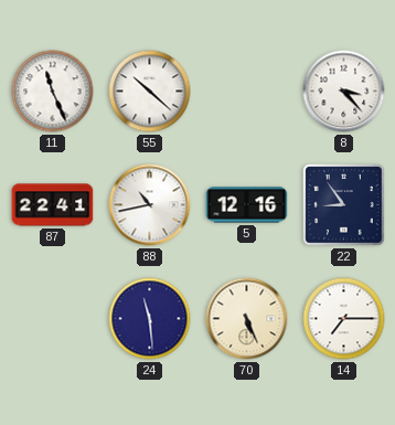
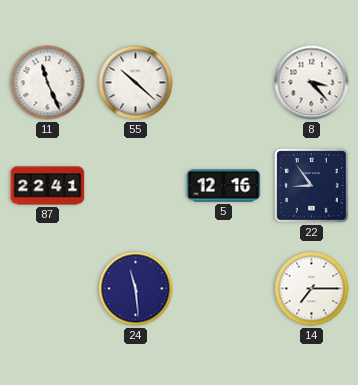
88: 10:43 -> none (150, 205)
70: 5:26 -> none (247, 319)
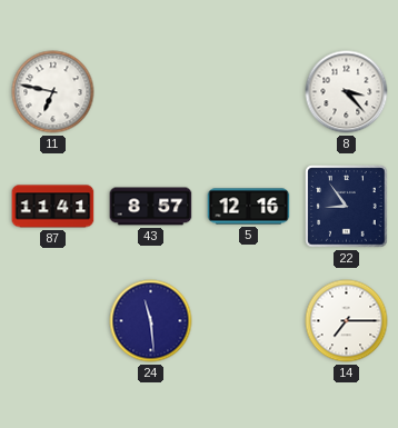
11: 11:26 -> 6:47 (53, 92)
55: 10:22 -> none (136, 83)
87: 22:41 -> 11:41 (53, 207)
43: none -> 8:57 (151, 207)
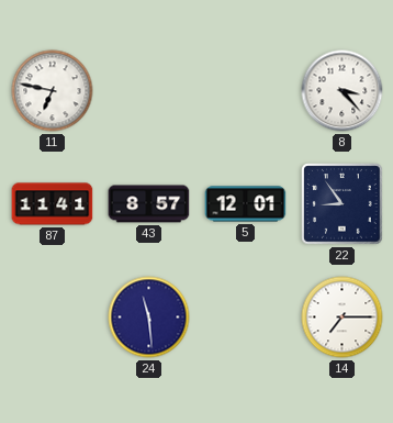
5: 12:16 -> 12:01 (246, 204)
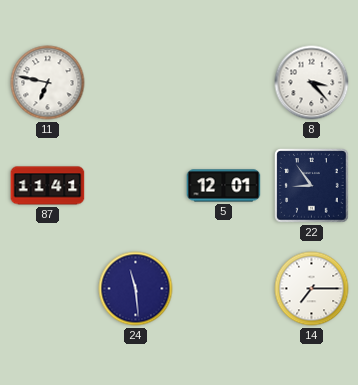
43: 8:57 -> none (149, 204)
